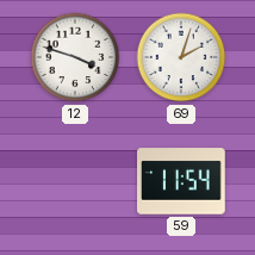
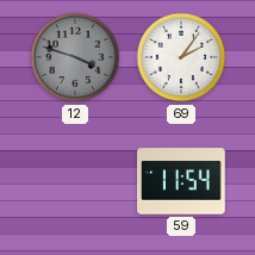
12 dial: white -> grey (75, 57)
69: 2:03 -> 2:06 (181, 57)
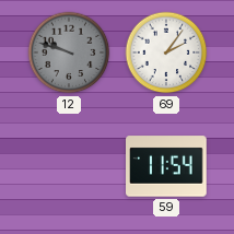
12: 3:48 -> 9:48 (69, 52)
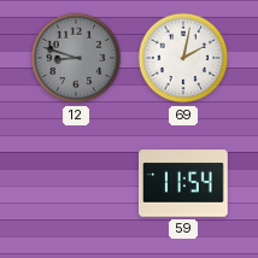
12: 9:48 -> 8:48 (76, 58)
69: 2:06 -> 2:02 (183, 58)
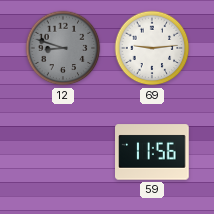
69: 2:02 -> 9:14 (152, 48)
59: 11:54 -> 11:56 (153, 152)
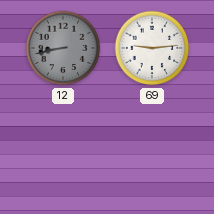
12: 8:48 -> 8:43 (63, 48)
59: 11:56 -> none (153, 152)
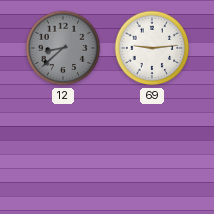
12: 8:43 -> 8:38 (63, 48)
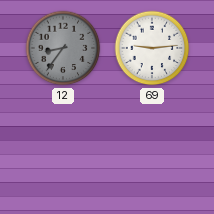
12: 8:38 -> 8:36 (63, 48)
